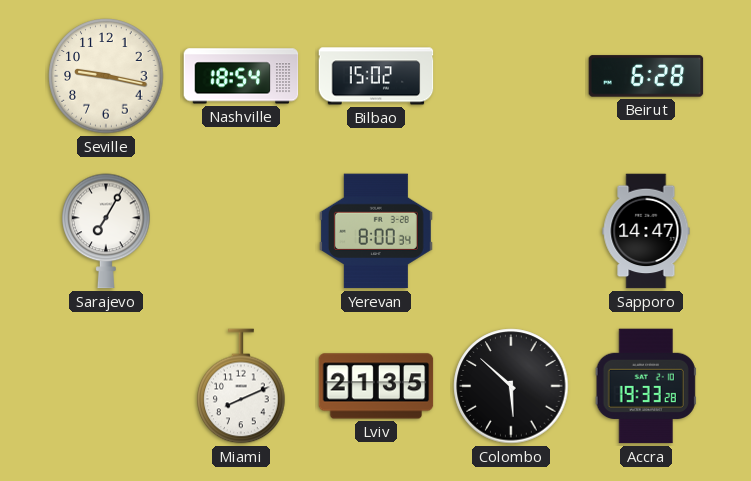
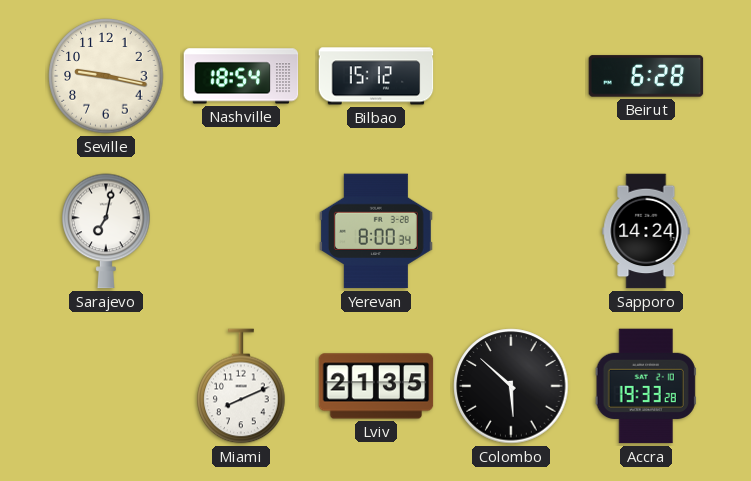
Bilbao: 15:02 -> 15:12 (376, 76)
Sarajevo: 7:05 -> 7:02 (106, 231)
Sapporo: 14:47 -> 14:24 (646, 231)
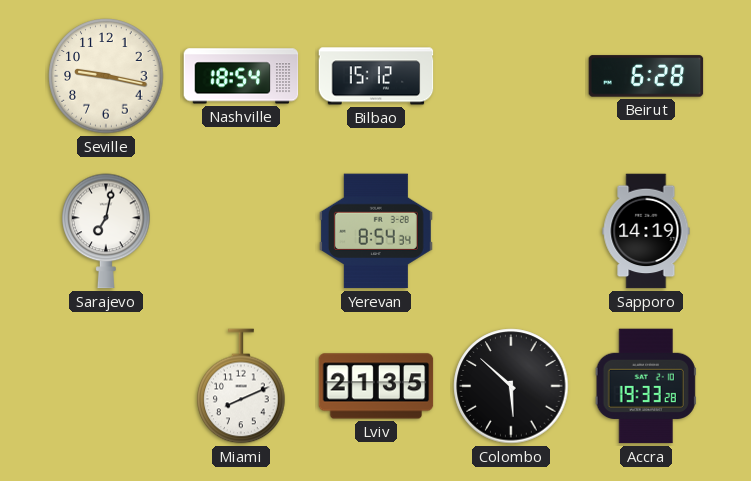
Yerevan: 8:00 -> 8:54 (376, 231)
Sapporo: 14:24 -> 14:19 (646, 231)
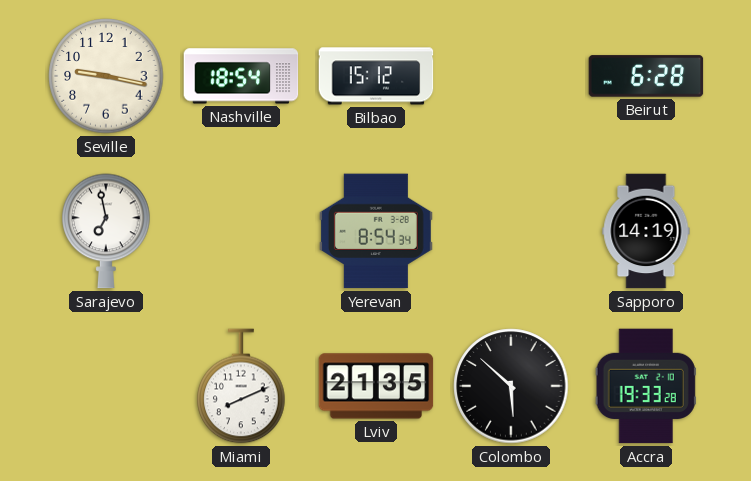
Sarajevo: 7:02 -> 6:58 (106, 231)
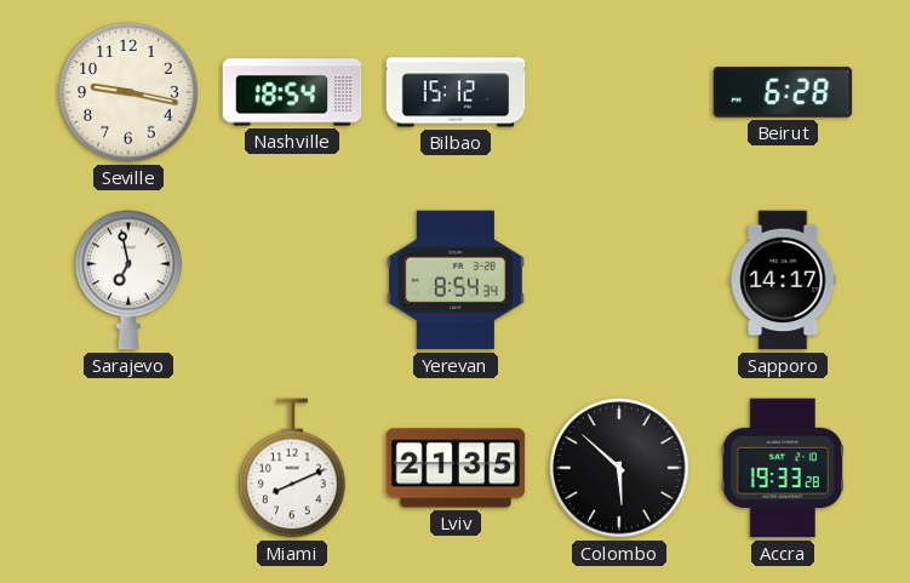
Sapporo: 14:19 -> 14:17 (783, 280)
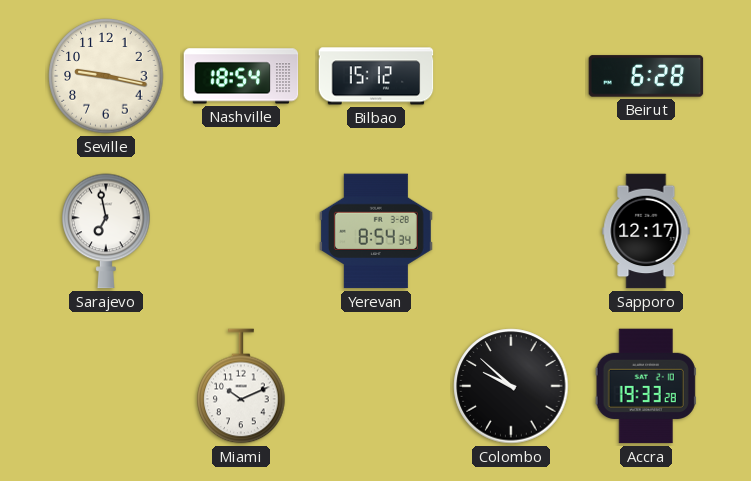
Sapporo: 14:17 -> 12:17 (646, 231)
Miami: 8:11 -> 10:11 (241, 386)
Lviv: 21:35 -> none (456, 468)
Colombo: 5:52 -> 9:52 (511, 386)
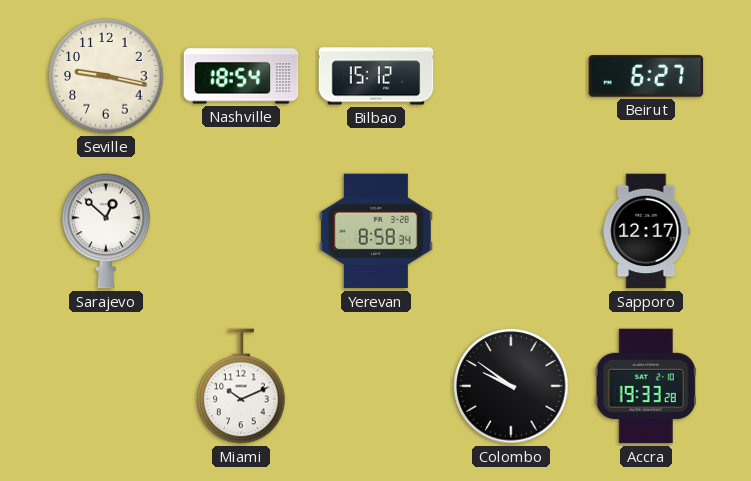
Beirut: 6:28 -> 6:27 (646, 76)
Sarajevo: 6:58 -> 12:52 (106, 231)
Yerevan: 8:54 -> 8:58 (376, 231)
Colombo: 9:52 -> 9:51 (511, 386)
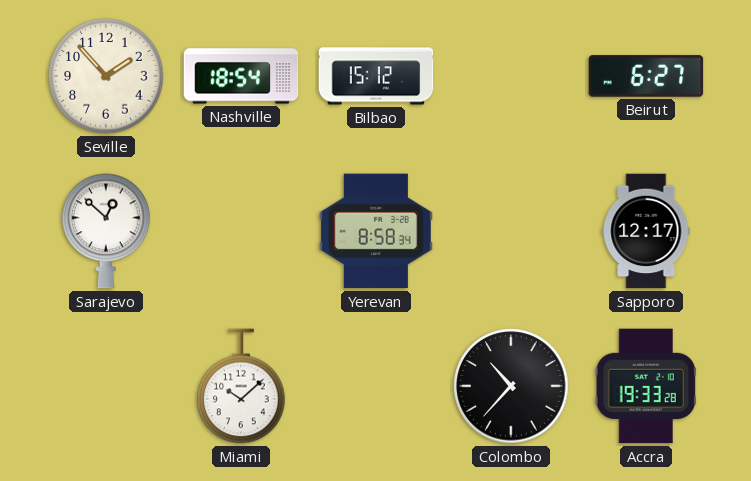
Seville: 9:17 -> 1:53 (106, 76)
Miami: 10:11 -> 10:08 (241, 386)
Colombo: 9:51 -> 10:37 (511, 386)
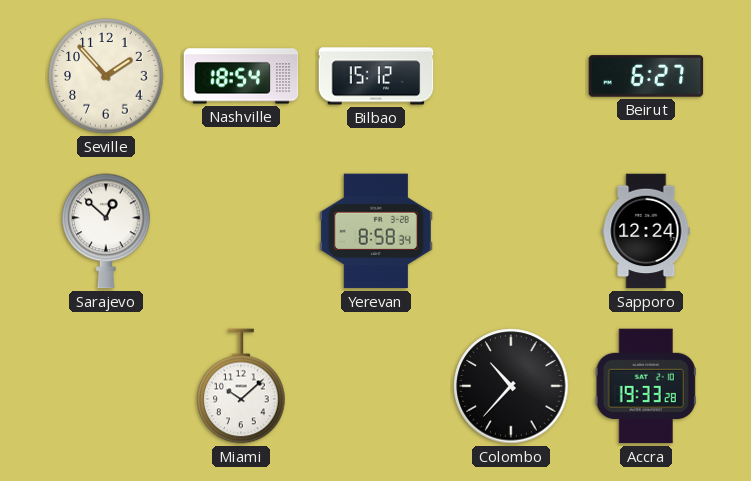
Sapporo: 12:17 -> 12:24 (646, 231)
